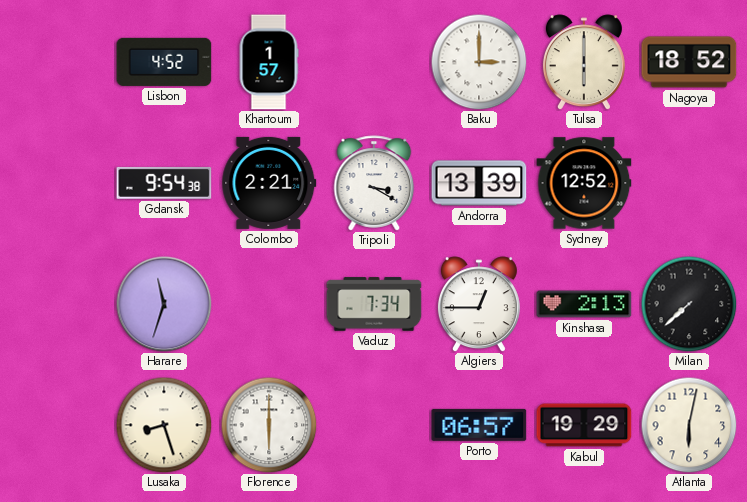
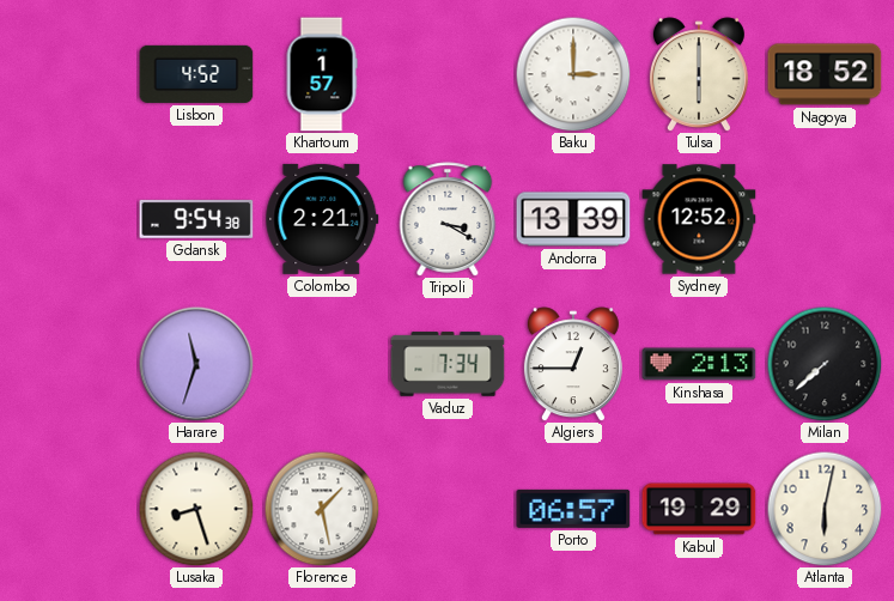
Florence: 6:00 -> 1:28 (322, 509)
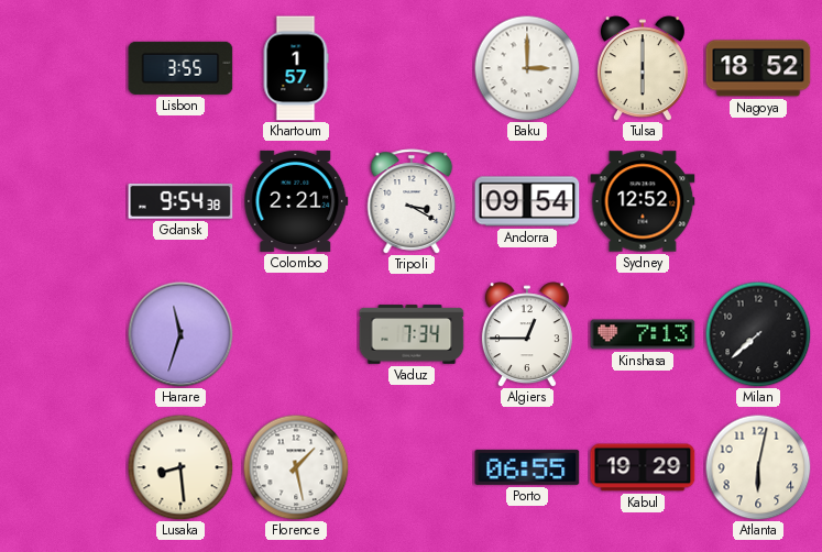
Lisbon: 4:52 -> 3:55 (180, 68)
Andorra: 13:39 -> 09:54 (527, 201)
Kinshasa: 2:13 -> 7:13 (643, 334)
Lusaka: 8:27 -> 8:29 (180, 467)
Porto: 06:57 -> 06:55 (527, 467)
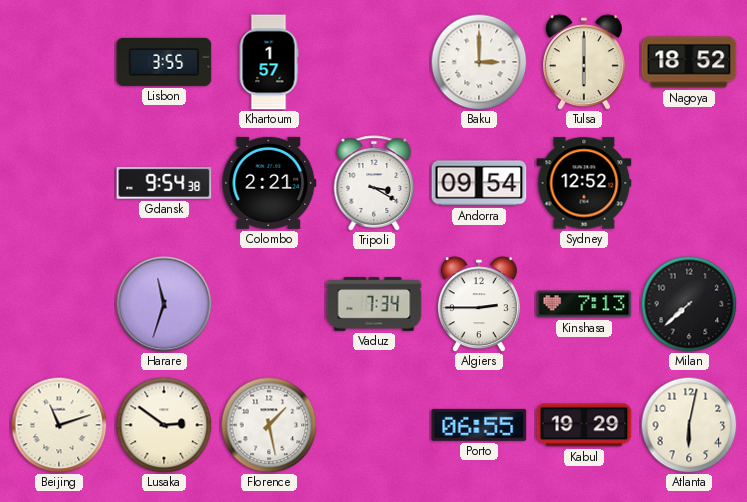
Algiers: 12:45 -> 2:45 (479, 304)
Beijing: none -> 11:12 (59, 425)
Lusaka: 8:29 -> 2:51 (164, 425)
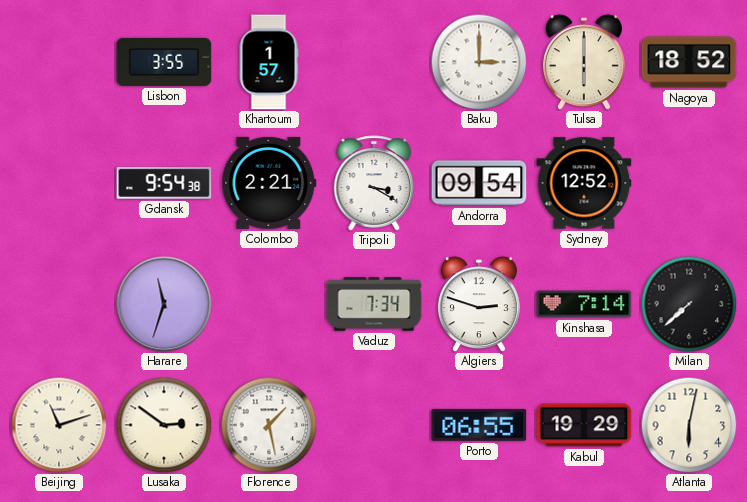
Algiers: 2:45 -> 2:48 (479, 304)
Kinshasa: 7:13 -> 7:14 (584, 304)
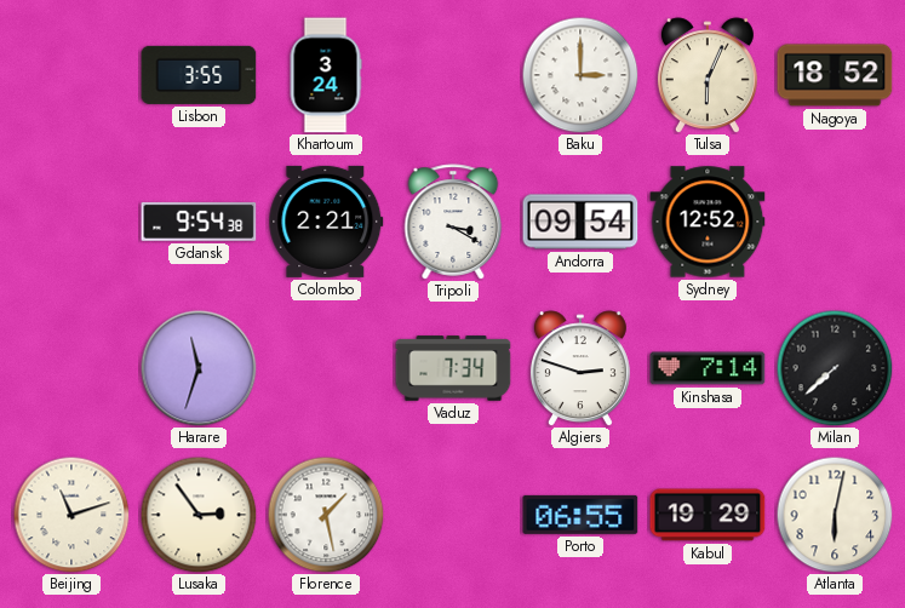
Khartoum: 1:57 -> 3:24 (326, 75)
Tulsa: 6:00 -> 6:04 (708, 75)
Lusaka: 2:51 -> 2:54 (199, 515)
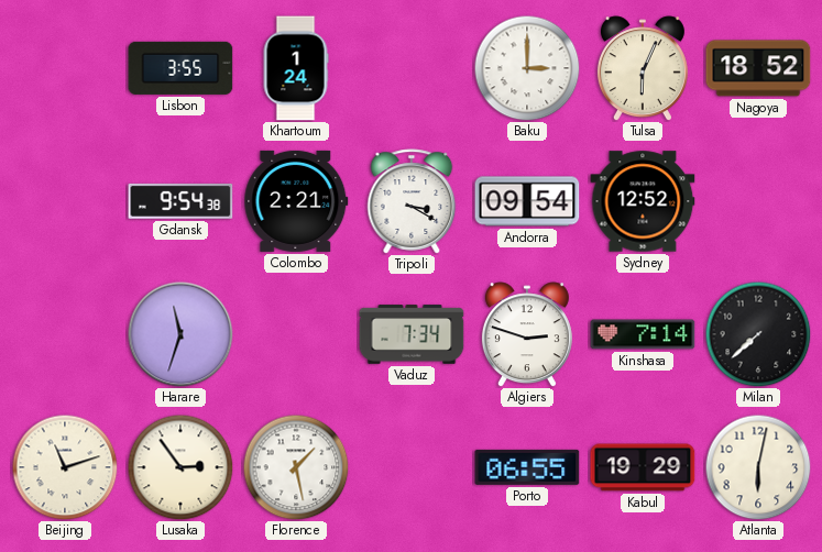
Khartoum: 3:24 -> 1:24 (296, 68)
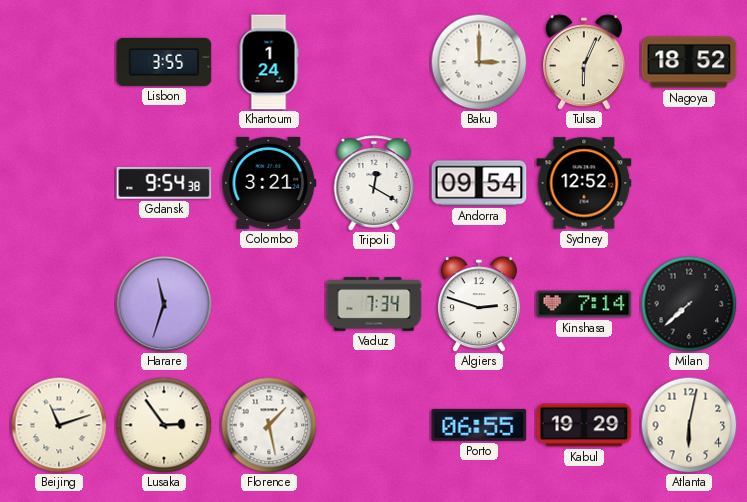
Colombo: 2:21 -> 3:21 (269, 183)
Tripoli: 3:20 -> 12:20 (374, 183)
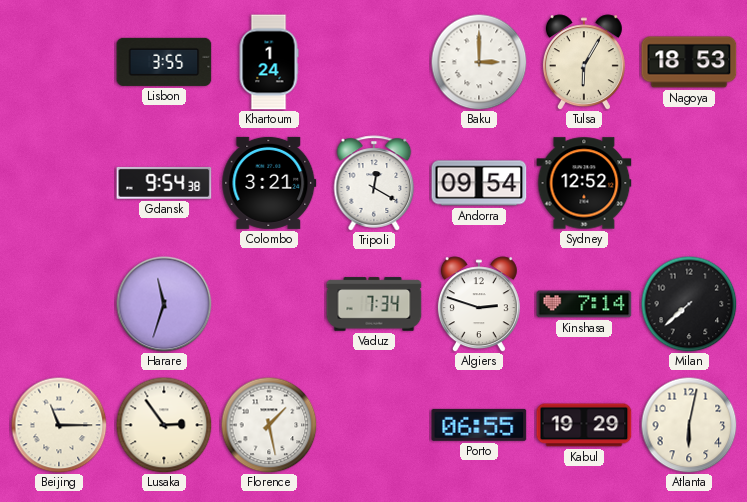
Tulsa: 6:04 -> 6:05 (584, 62)
Nagoya: 18:52 -> 18:53 (689, 62)
Beijing: 11:12 -> 11:15 (59, 425)
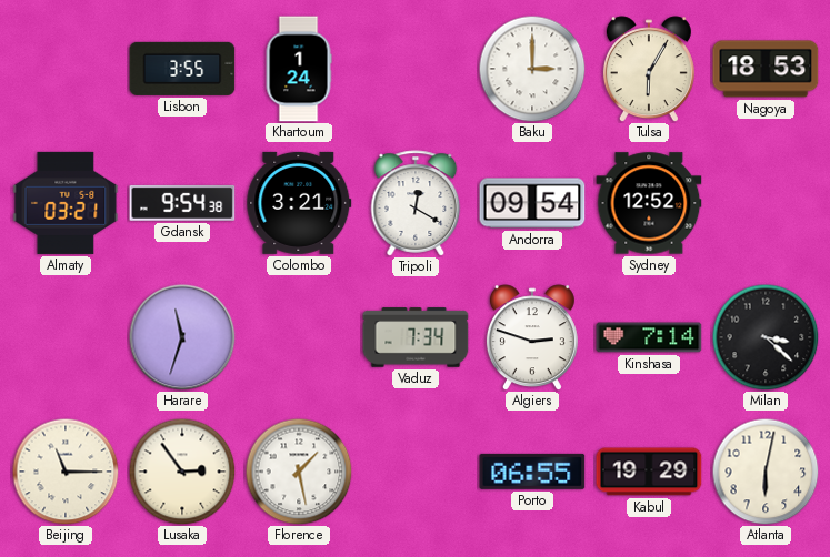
Almaty: none -> 03:21 (66, 203)
Milan: 7:38 -> 3:22 (766, 337)
